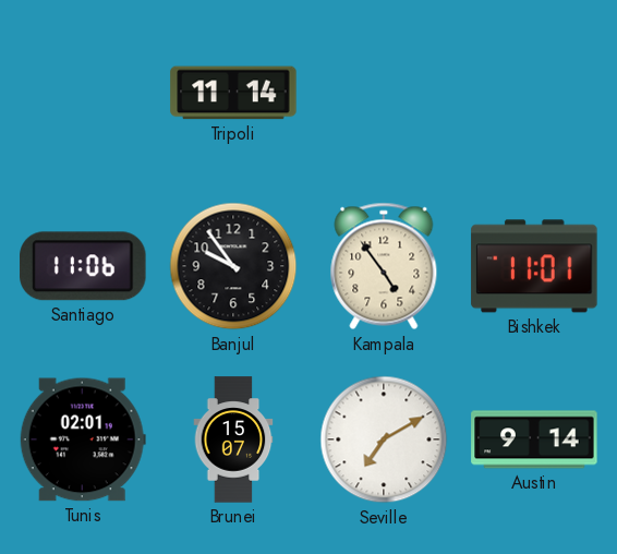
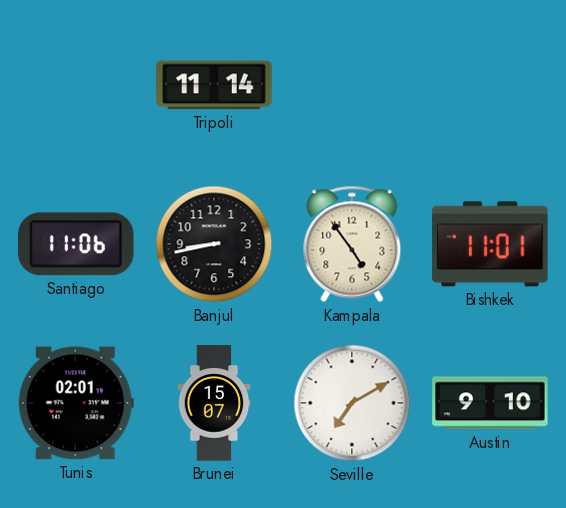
Banjul: 9:54 -> 8:43 (214, 244)
Austin: 9:14 -> 9:10 (490, 403)
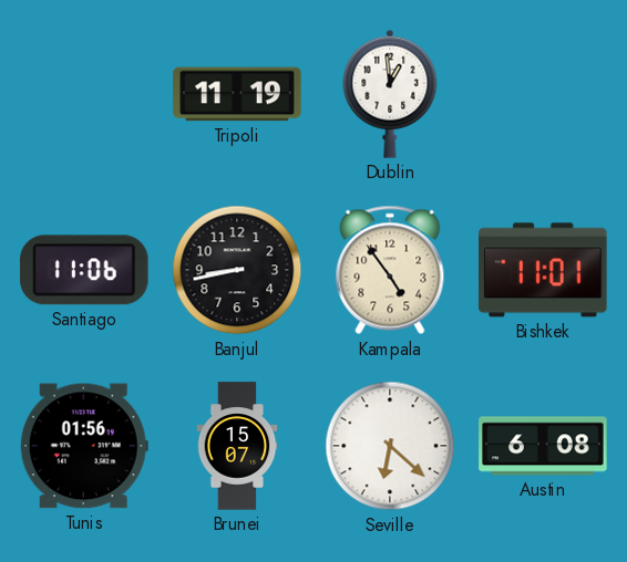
Tripoli: 11:14 -> 11:19 (237, 94)
Dublin: none -> 12:59 (390, 94)
Tunis: 02:01 -> 01:56 (84, 446)
Seville: 7:10 -> 6:22 (390, 446)
Austin: 9:10 -> 6:08 (543, 446)
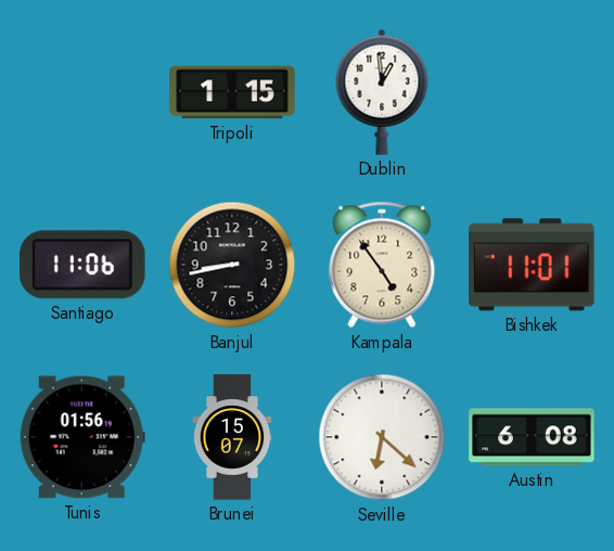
Tripoli: 11:19 -> 1:15 (232, 92)
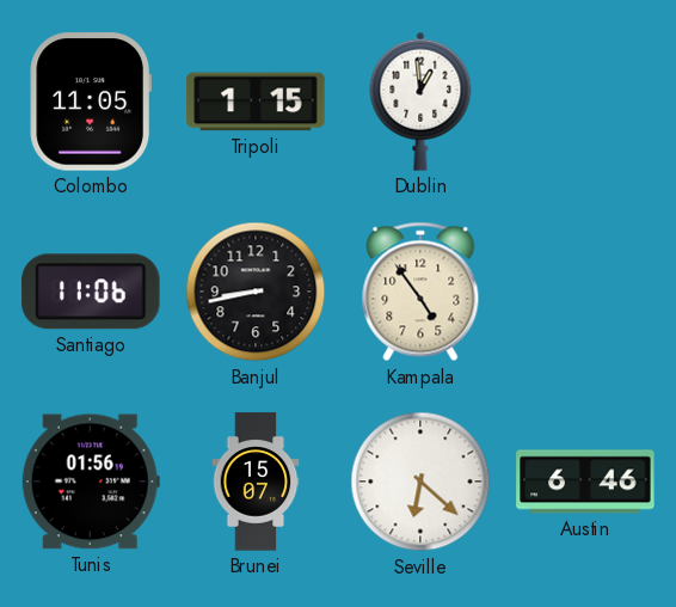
Colombo: none -> 11:05 (91, 102)
Bishkek: 11:01 -> none (532, 265)
Austin: 6:08 -> 6:46 (585, 482)
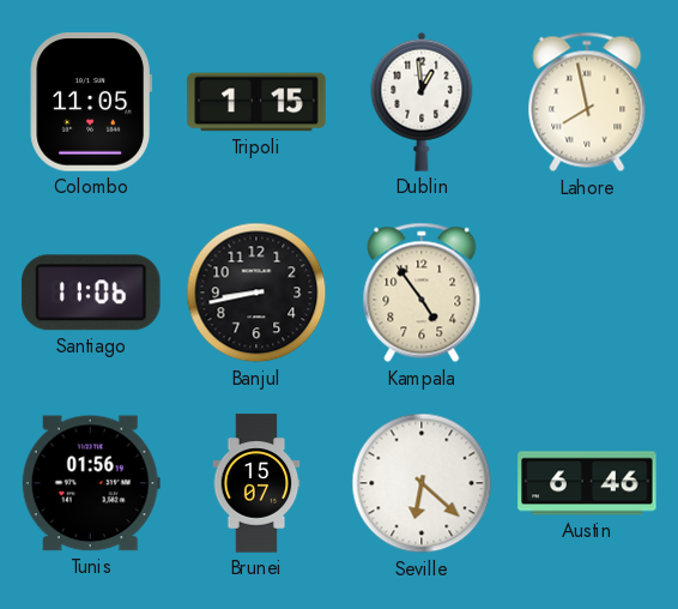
Lahore: none -> 7:58 (587, 102)
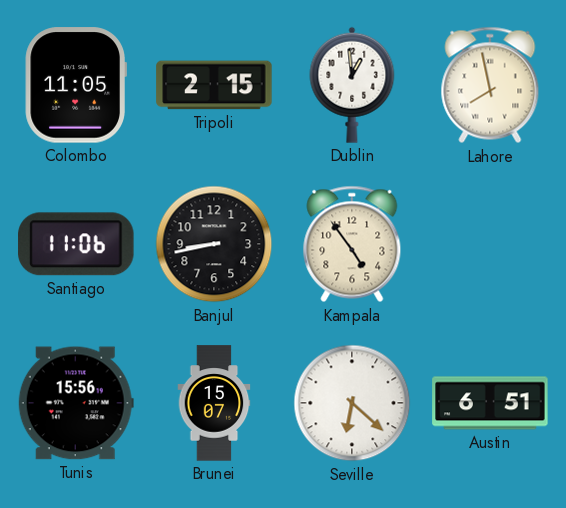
Tripoli: 1:15 -> 2:15 (214, 85)
Tunis: 01:56 -> 15:56 (76, 403)
Austin: 6:46 -> 6:51 (490, 403)
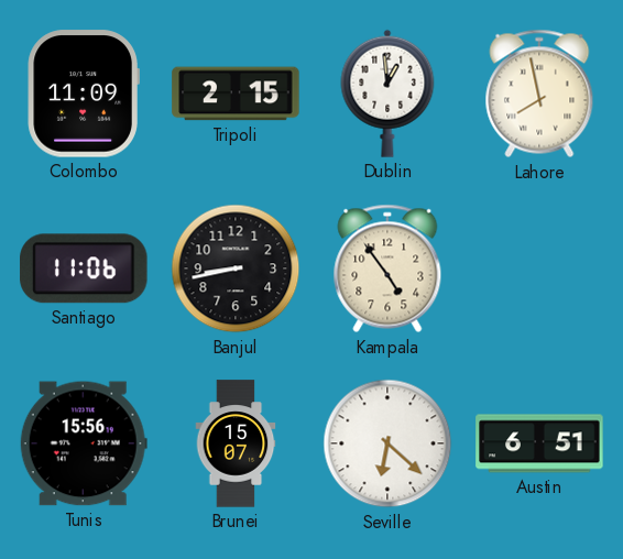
Colombo: 11:05 -> 11:09 (84, 94)
